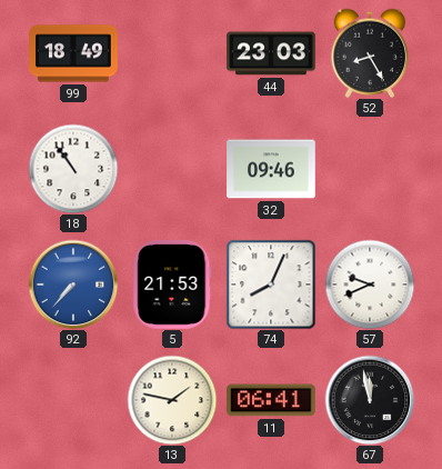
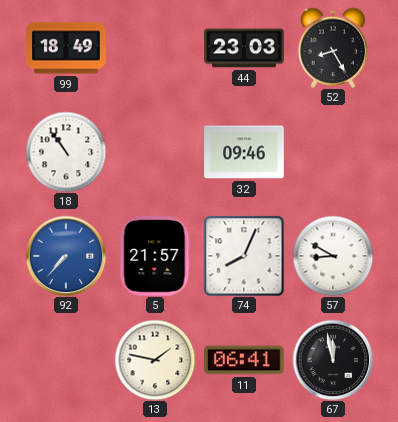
5: 21:53 -> 21:57 (155, 256)
57: 9:41 -> 8:50 (333, 256)
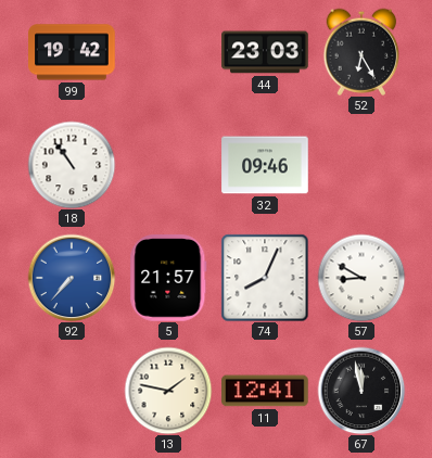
99: 18:49 -> 19:42 (72, 52)
52: 8:25 -> 6:25 (361, 52)
11: 06:41 -> 12:41 (265, 391)
